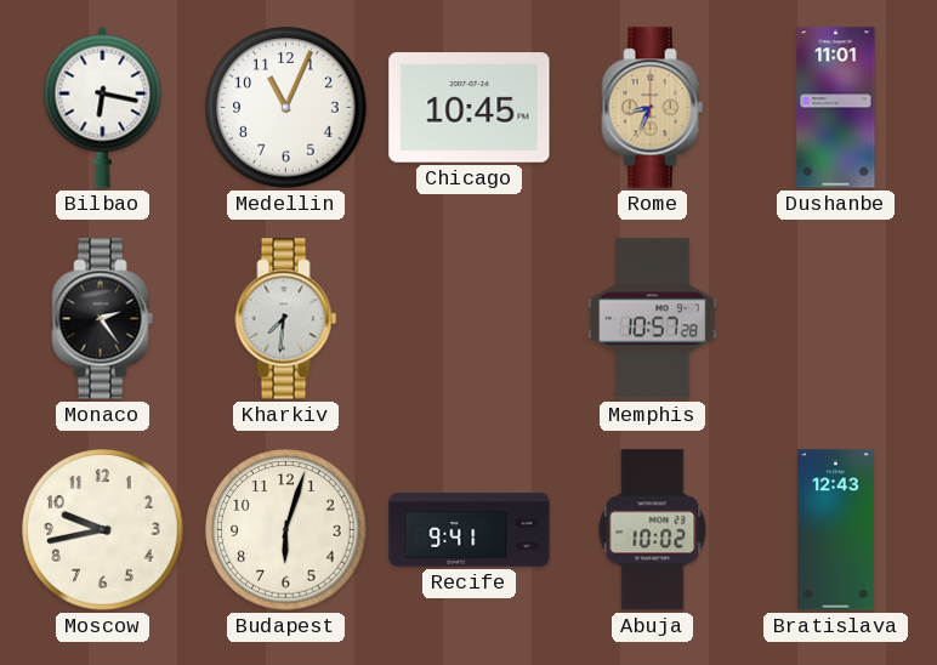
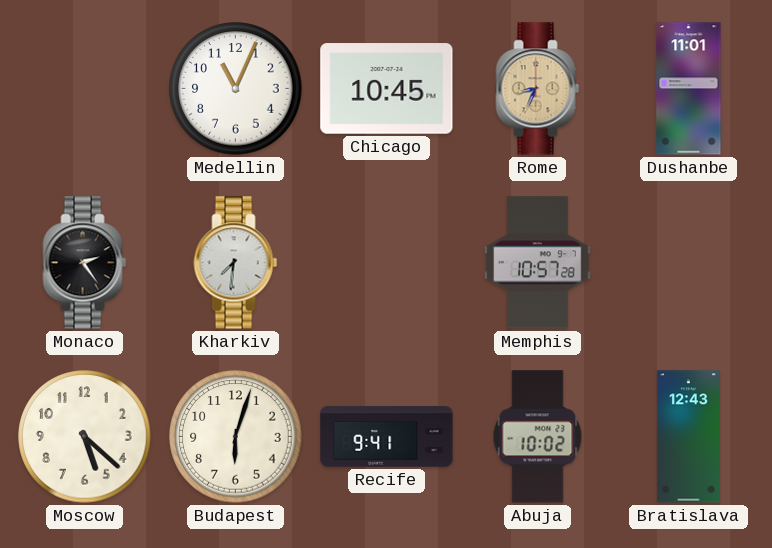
Bilbao: 6:17 -> none (103, 107)
Moscow: 9:43 -> 5:22 (85, 437)
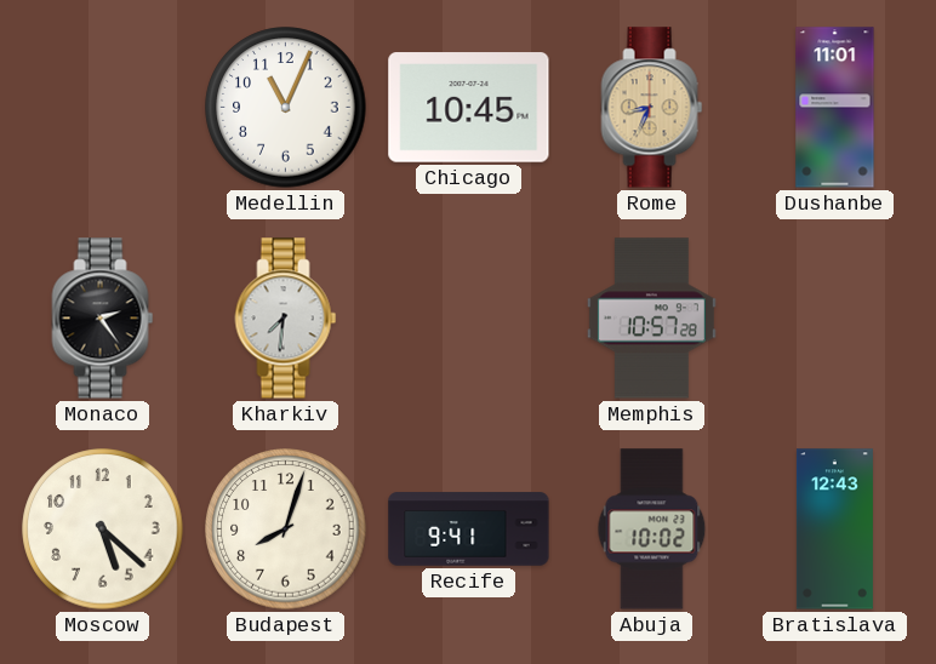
Budapest: 6:03 -> 8:03 (286, 530)
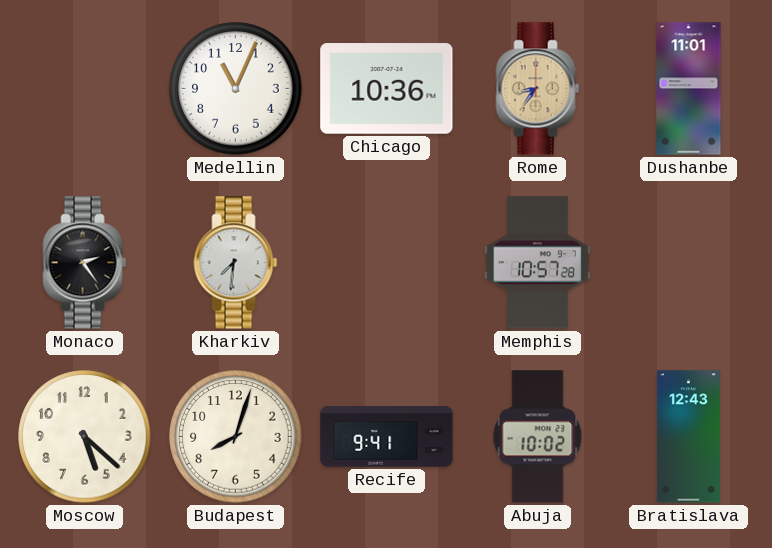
Chicago: 10:45 -> 10:36 (387, 89)
Rome: 8:34 -> 8:36 (538, 89)
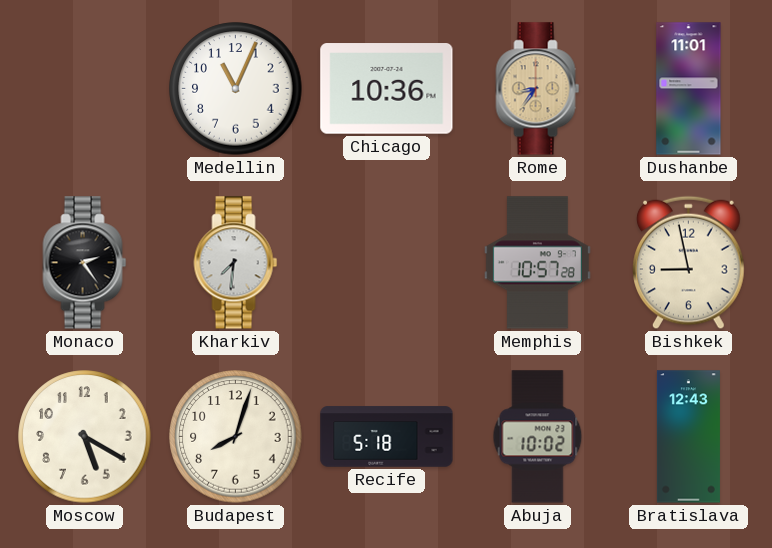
Bishkek: none -> 8:58 (689, 263)
Moscow: 5:22 -> 5:20 (85, 437)
Recife: 9:41 -> 5:18 (387, 437)
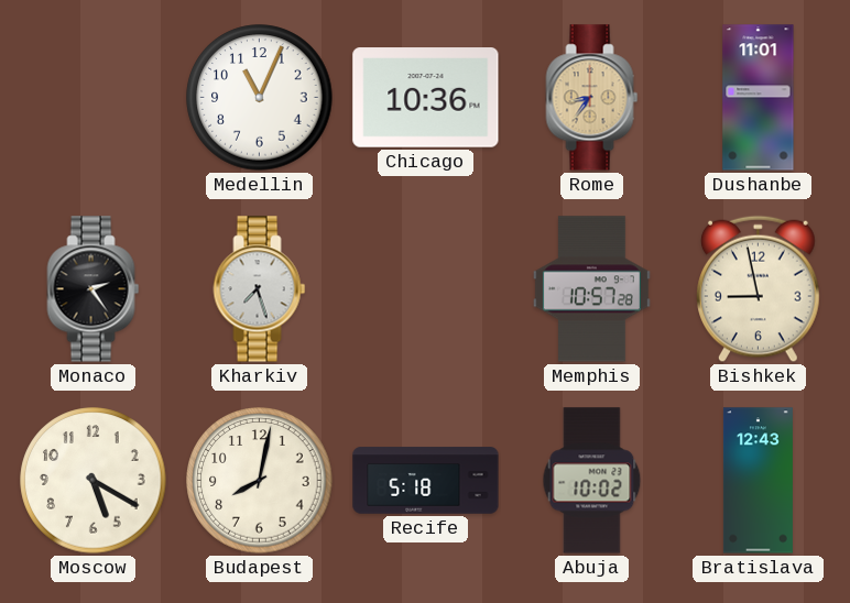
Kharkiv: 7:31 -> 7:27 (260, 289)
Budapest: 8:03 -> 8:02 (260, 481)
